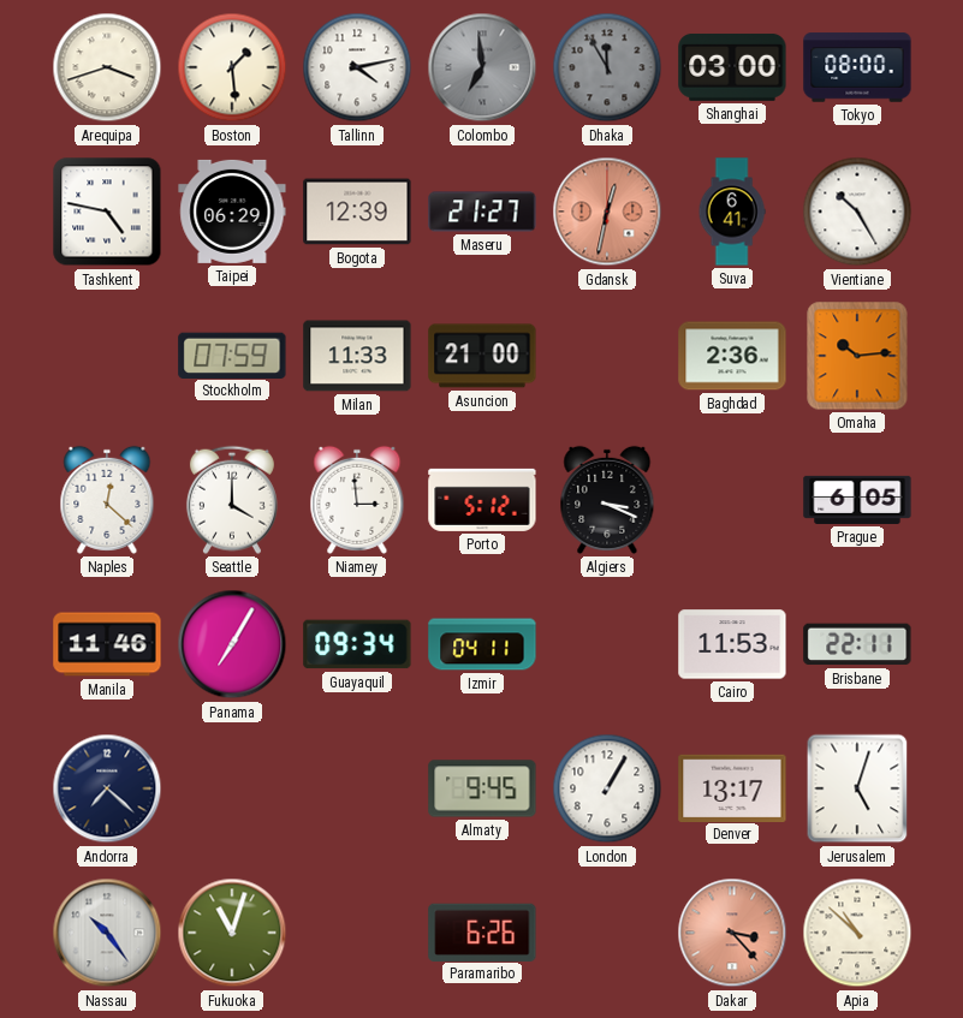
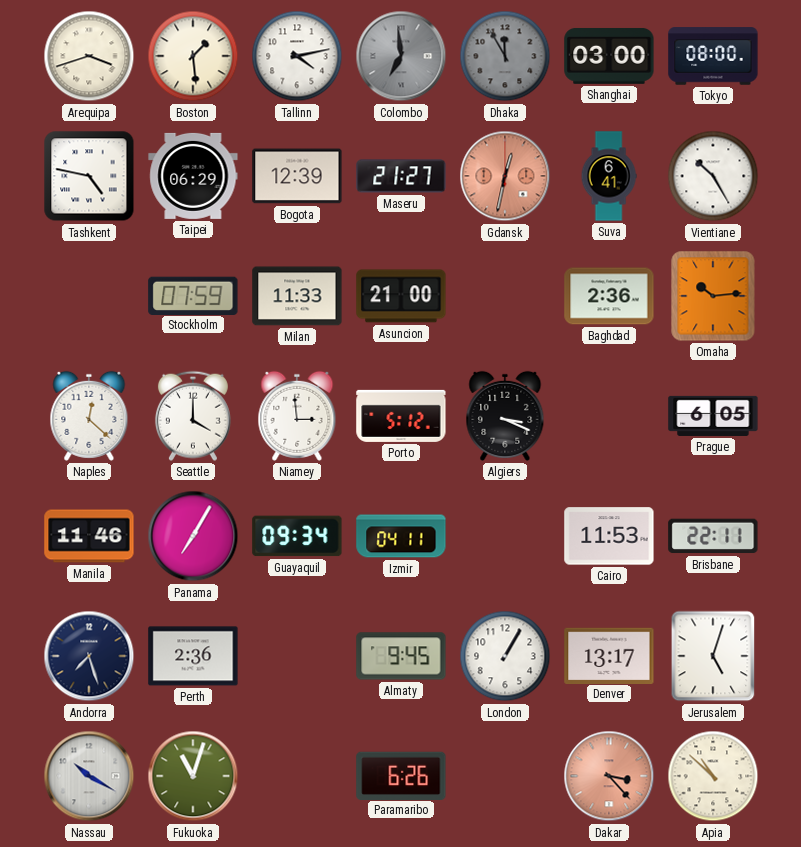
Andorra: 7:22 -> 7:27 (89, 656)
Perth: none -> 2:36 (193, 656)
Nassau: 10:24 -> 10:20 (89, 776)
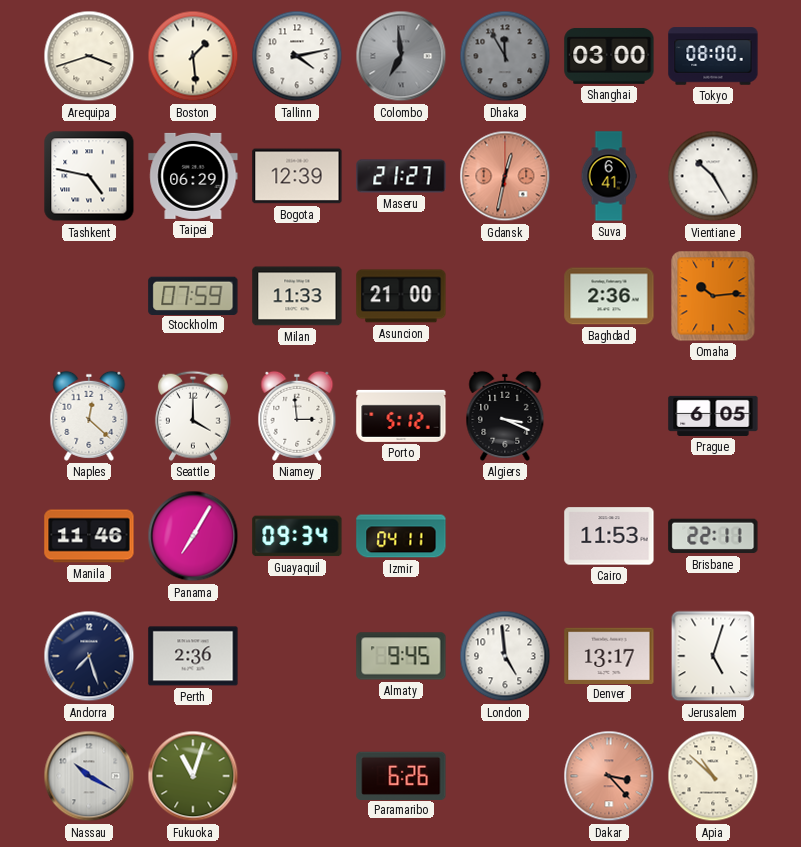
London: 1:05 -> 4:59 (505, 656)
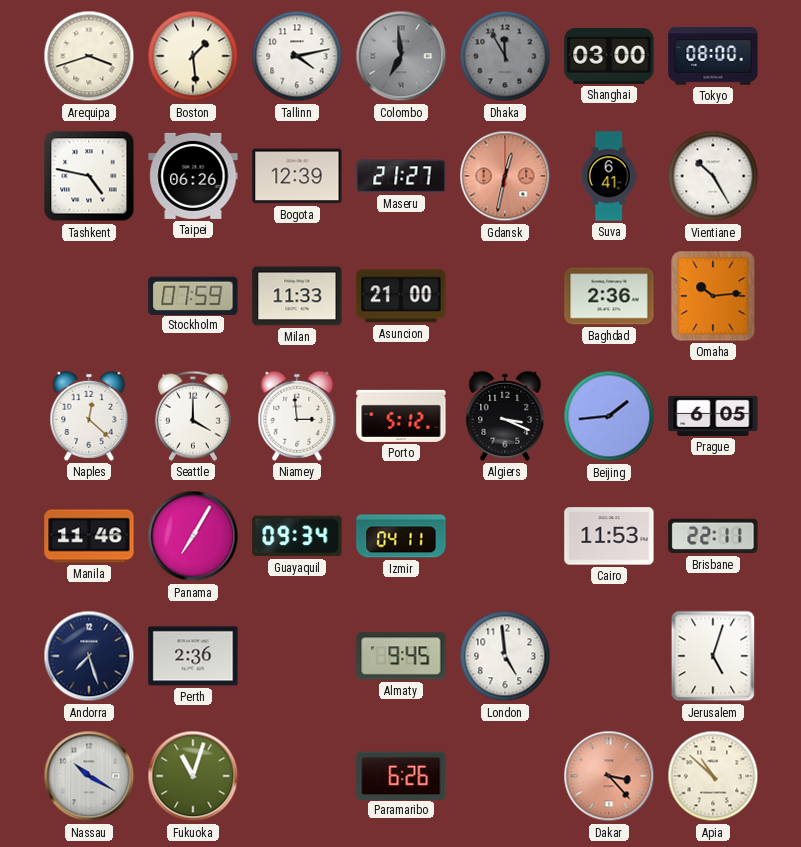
Taipei: 06:29 -> 06:26 (193, 176)
Beijing: none -> 1:44 (609, 416)
Denver: 13:17 -> none (609, 655)
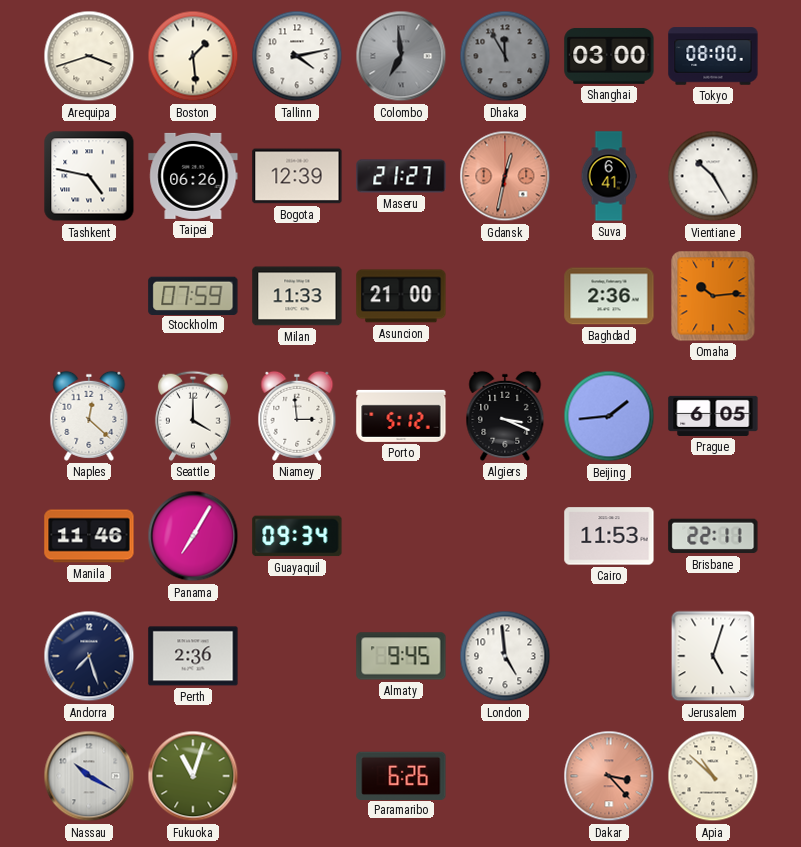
Izmir: 04:11 -> none (401, 536)
